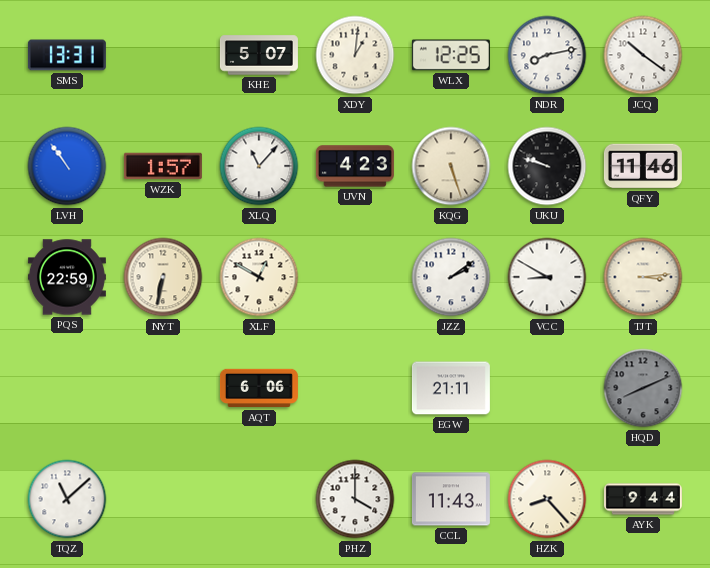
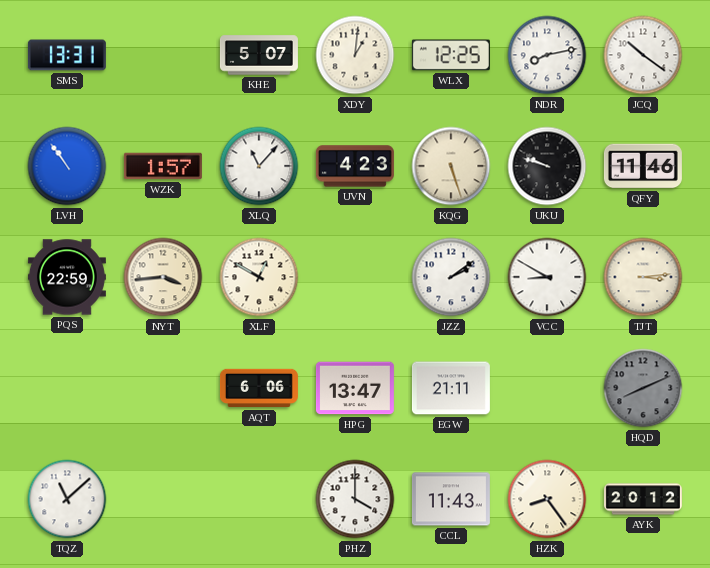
NYT: 6:32 -> 3:44 (163, 277)
HPG: none -> 13:47 (355, 388)
HZK: 8:23 -> 8:24 (547, 499)
AYK: 9:44 -> 20:12 (643, 499)
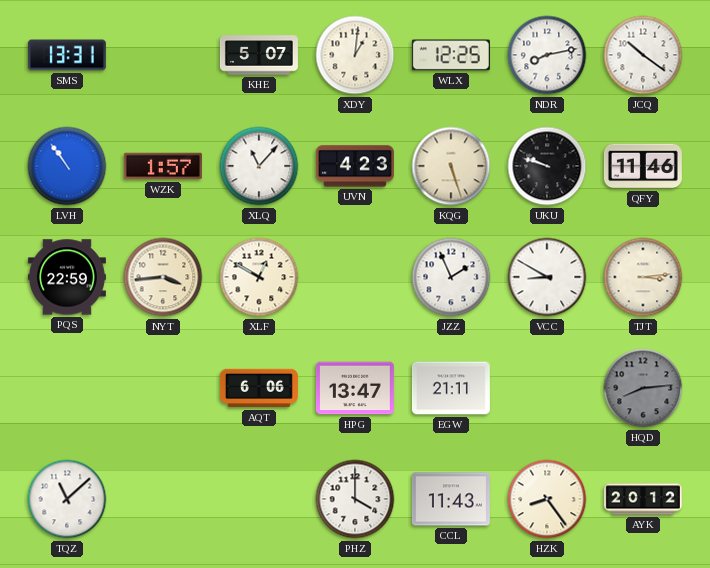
JZZ: 2:09 -> 1:56 (451, 277)
HQD: 8:11 -> 8:14 (643, 388)
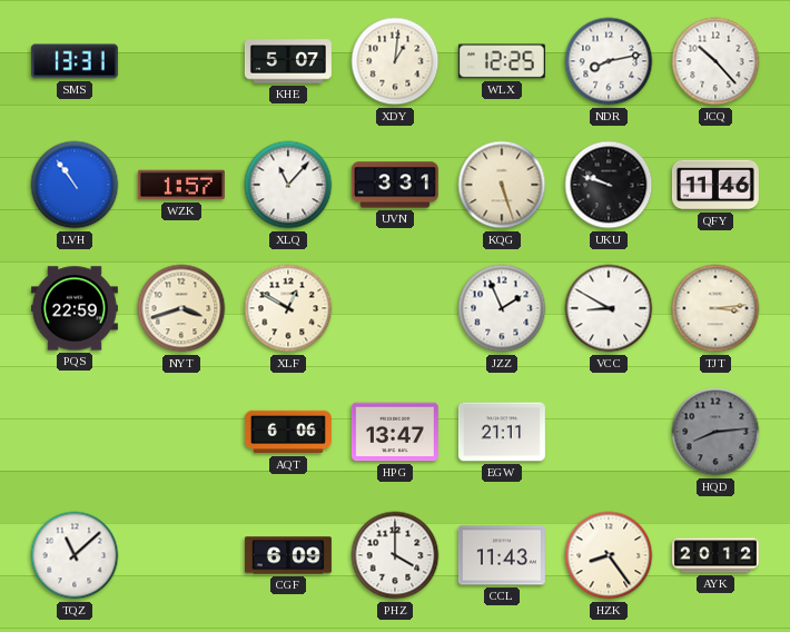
JCQ: 10:21 -> 10:23 (715, 61)
UVN: 4:23 -> 3:31 (395, 185)
NYT: 3:44 -> 3:42 (181, 308)
CGF: none -> 6:09 (288, 555)
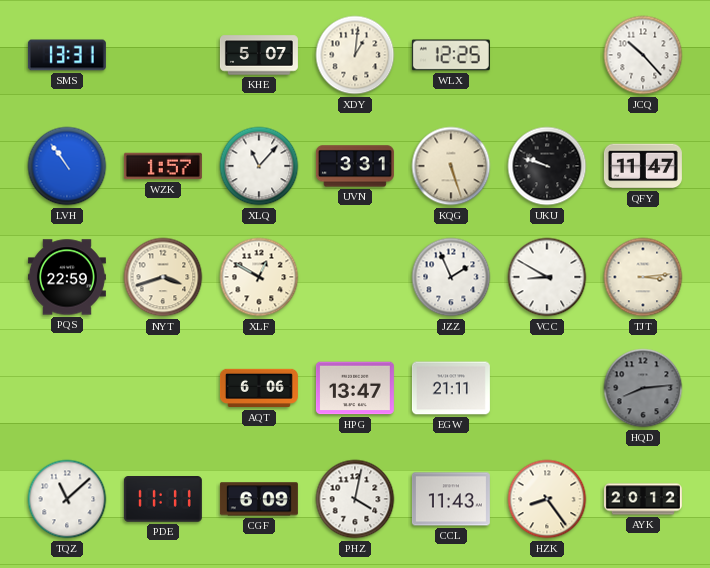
NDR: 8:13 -> none (609, 61)
QFY: 11:46 -> 11:47 (643, 166)
PDE: none -> 11:11 (163, 499)
PHZ: 4:00 -> 4:02 (355, 499)
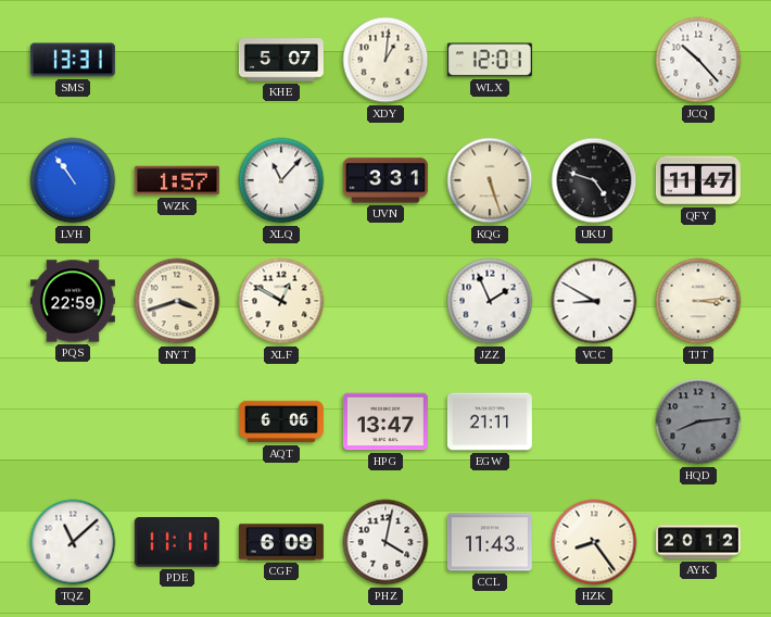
WLX: 12:25 -> 12:01 (490, 60)
UKU: 9:48 -> 4:48 (594, 180)
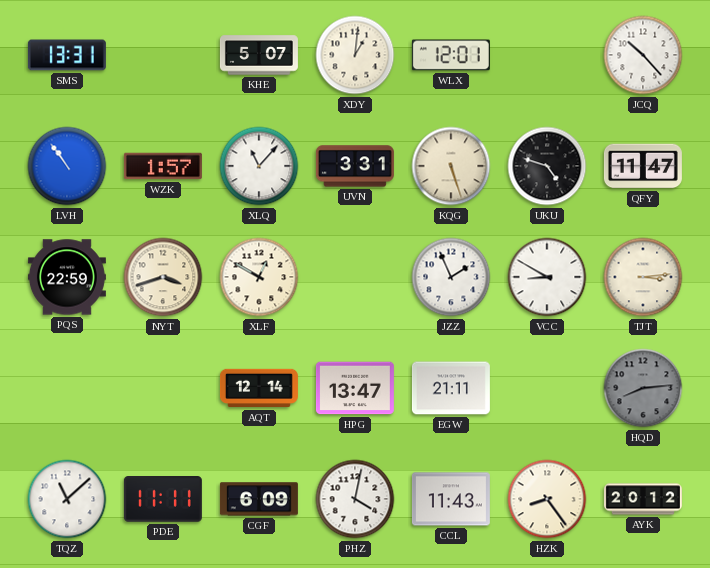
AQT: 6:06 -> 12:14 (259, 388)
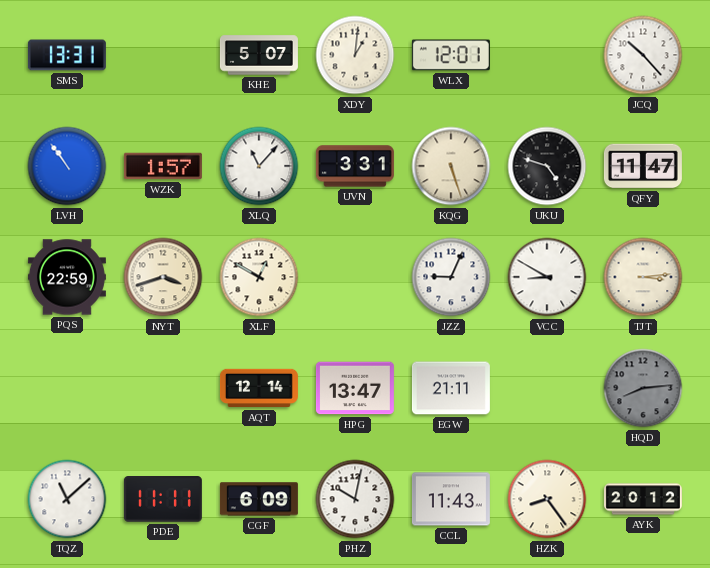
JZZ: 1:56 -> 9:04 (451, 277)
PHZ: 4:02 -> 10:02 (355, 499)
